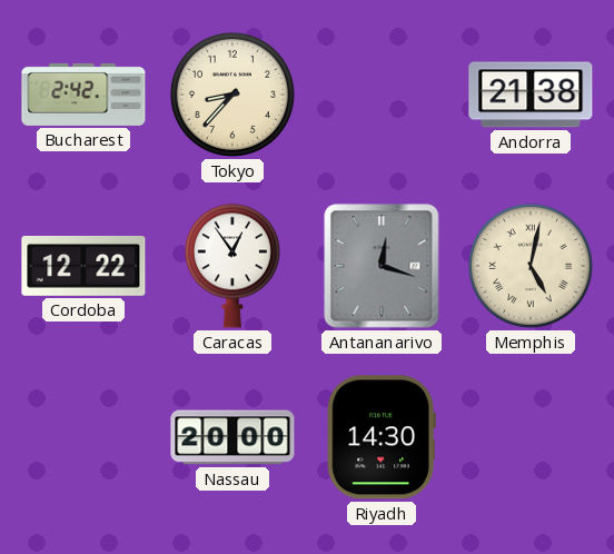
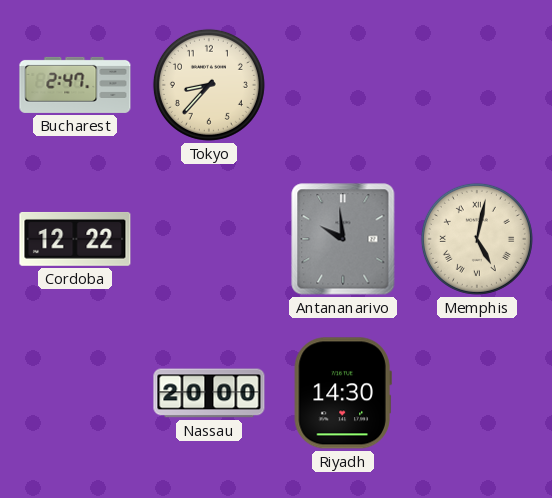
Bucharest: 2:42 -> 2:47 (75, 85)
Andorra: 21:38 -> none (531, 95)
Caracas: 12:54 -> none (232, 266)
Antananarivo: 12:18 -> 9:59 (343, 239)
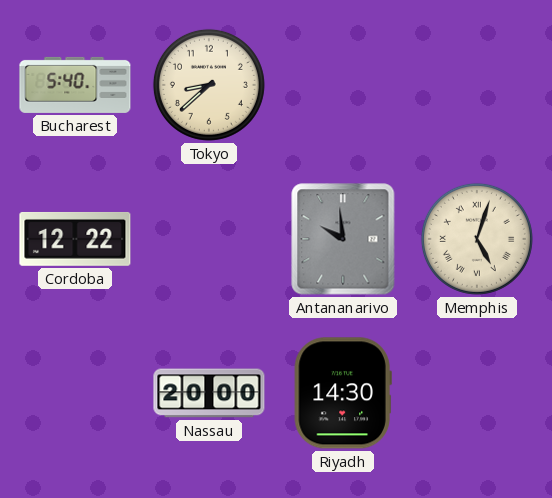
Bucharest: 2:47 -> 5:40 (75, 85)
Tokyo: 8:37 -> 8:38 (209, 85)
Memphis: 5:02 -> 5:03 (477, 239)
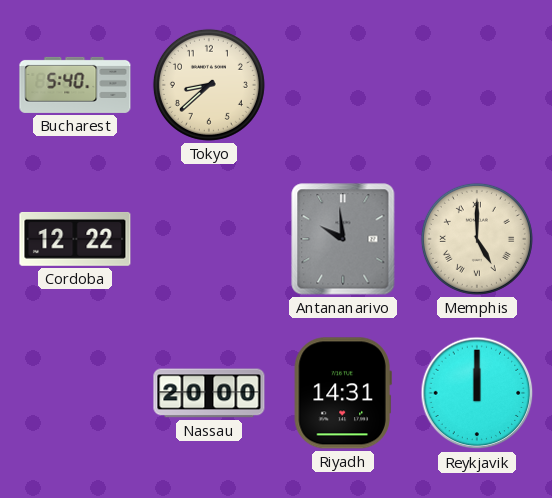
Memphis: 5:03 -> 5:00 (477, 239)
Riyadh: 14:30 -> 14:31 (343, 393)
Reykjavik: none -> 12:00 (477, 393)
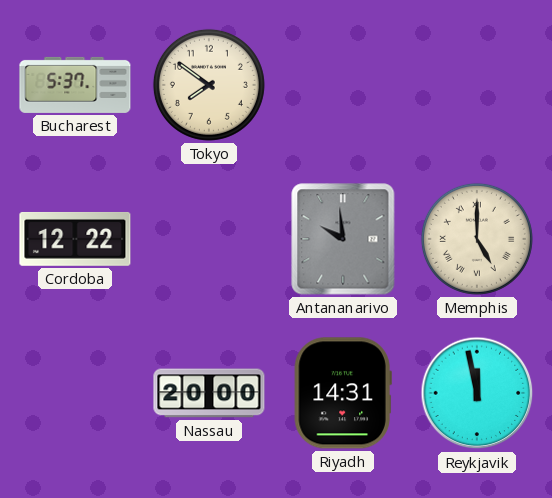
Bucharest: 5:40 -> 5:37 (75, 85)
Tokyo: 8:38 -> 7:51 (209, 85)
Reykjavik: 12:00 -> 11:58 (477, 393)
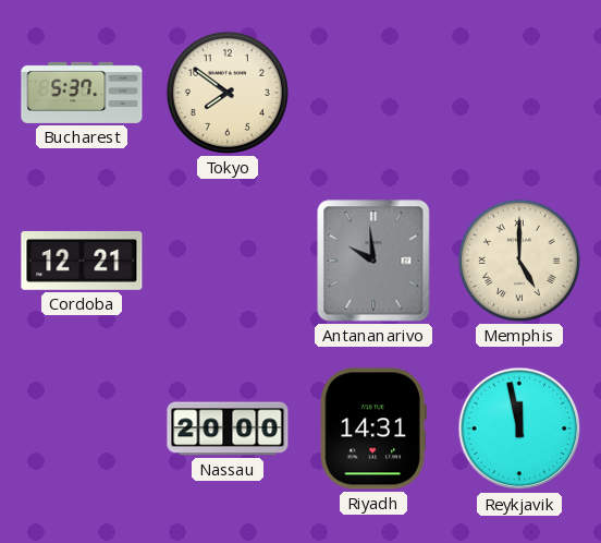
Cordoba: 12:22 -> 12:21 (82, 261)
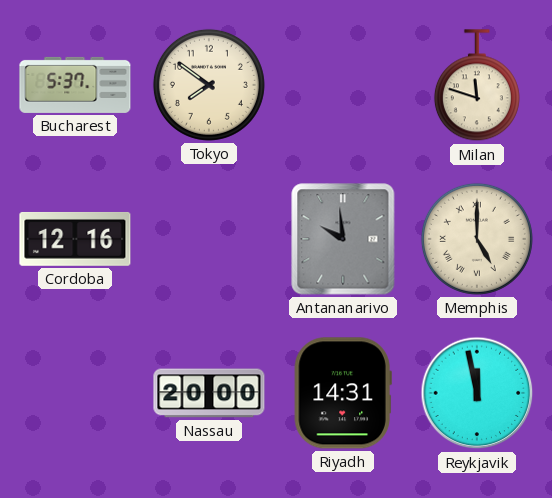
Milan: none -> 11:48 (477, 86)
Cordoba: 12:21 -> 12:16 (75, 239)
